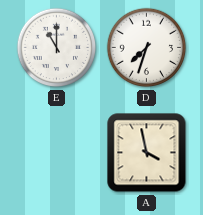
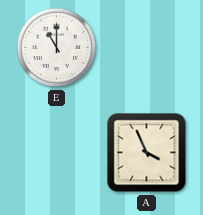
D: 7:33 -> none (147, 48)
A: 3:58 -> 3:56 (147, 153)
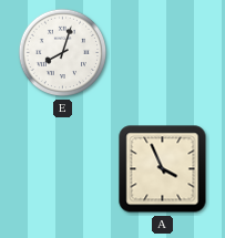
E: 11:00 -> 8:03 (63, 53)
